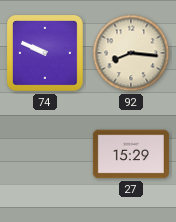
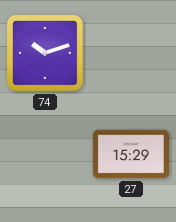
74: 9:49 -> 10:12 (46, 54)
92: 8:16 -> none (131, 53)
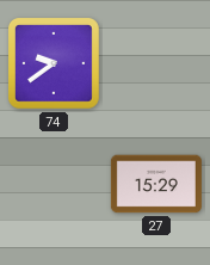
74: 10:12 -> 9:39 (55, 64)
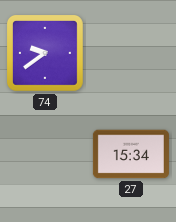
27: 15:29 -> 15:34 (131, 154)
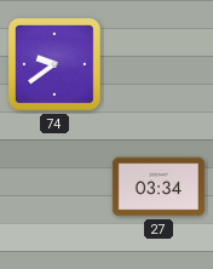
27: 15:34 -> 03:34 (159, 187)
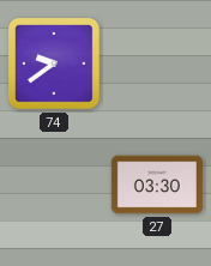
27: 03:34 -> 03:30 (157, 185)
